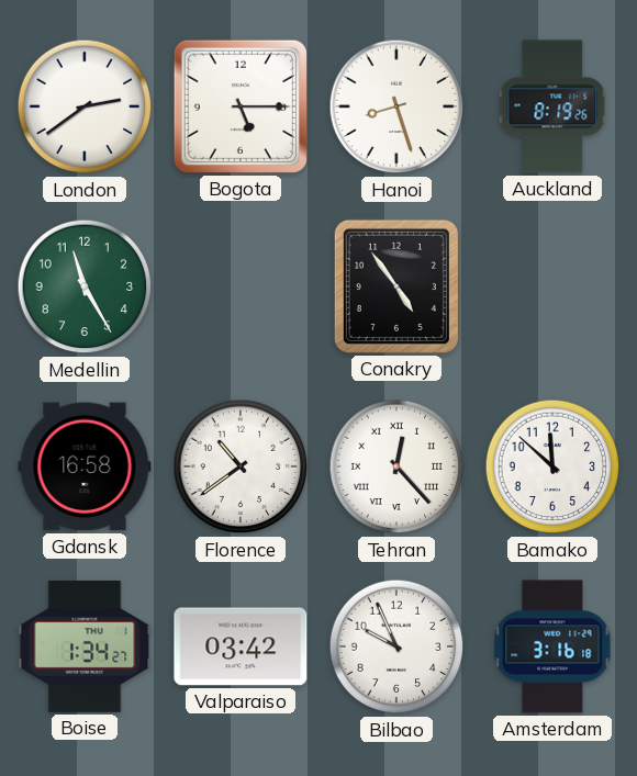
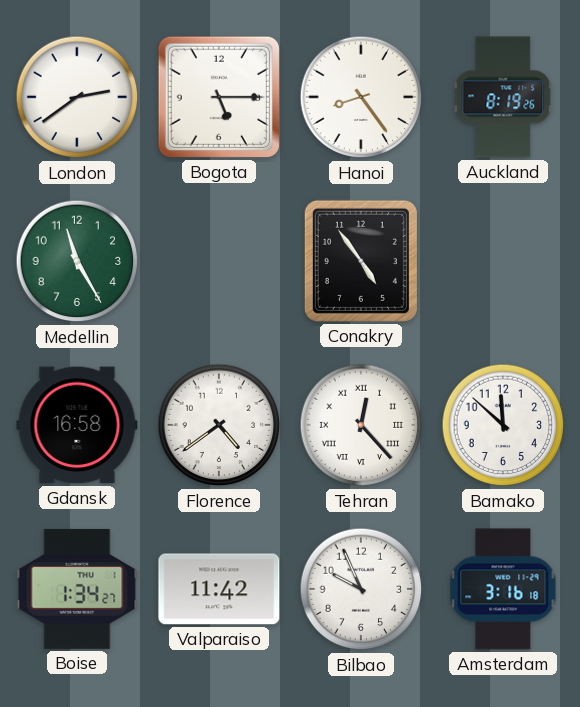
Hanoi: 8:27 -> 8:24 (361, 97)
Florence: 10:39 -> 4:39 (219, 425)
Valparaiso: 03:42 -> 11:42 (219, 589)
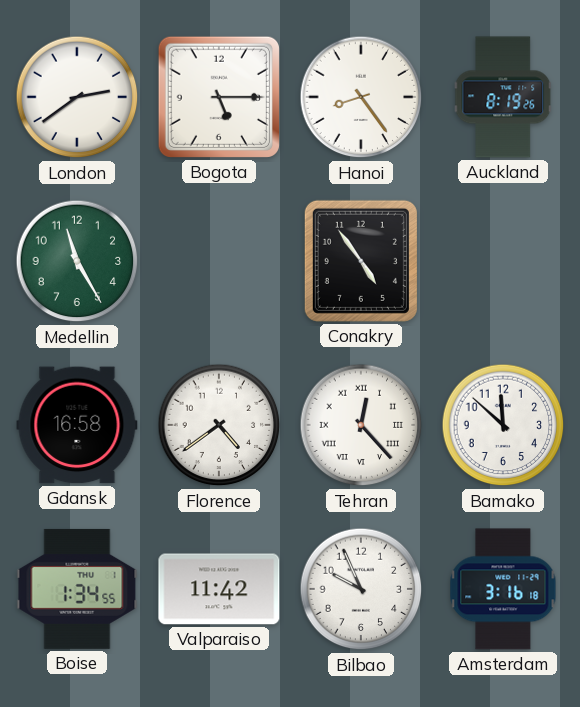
Boise: 1:34:27 -> 1:34:55 (77, 589)
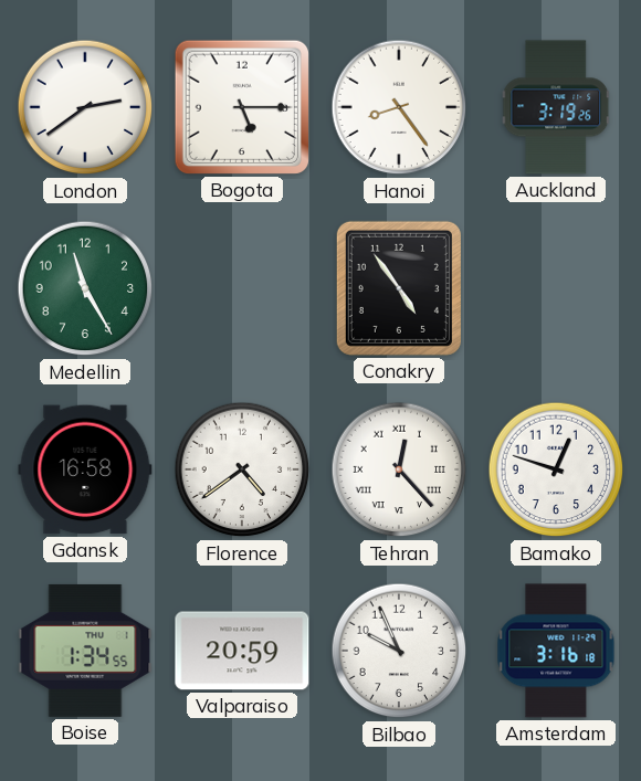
Auckland: 8:19 -> 3:19 (556, 107)
Bamako: 11:52 -> 12:48 (556, 469)
Valparaiso: 11:42 -> 20:59 (242, 651)
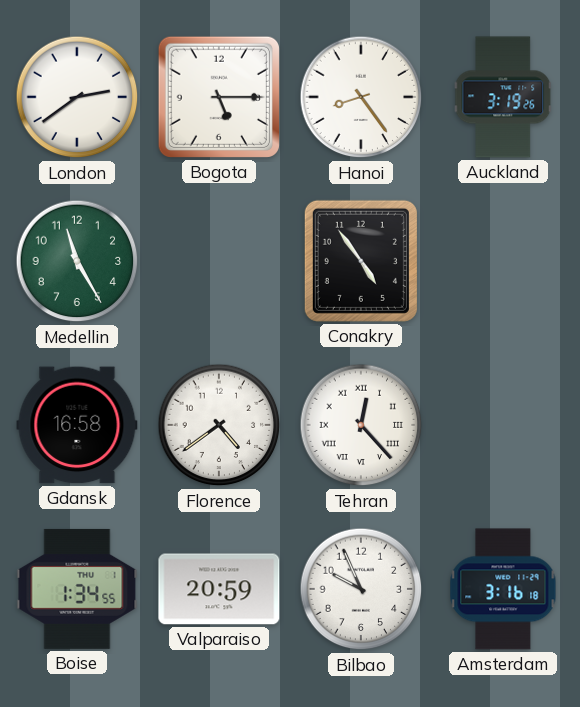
Bamako: 12:48 -> none (556, 469)
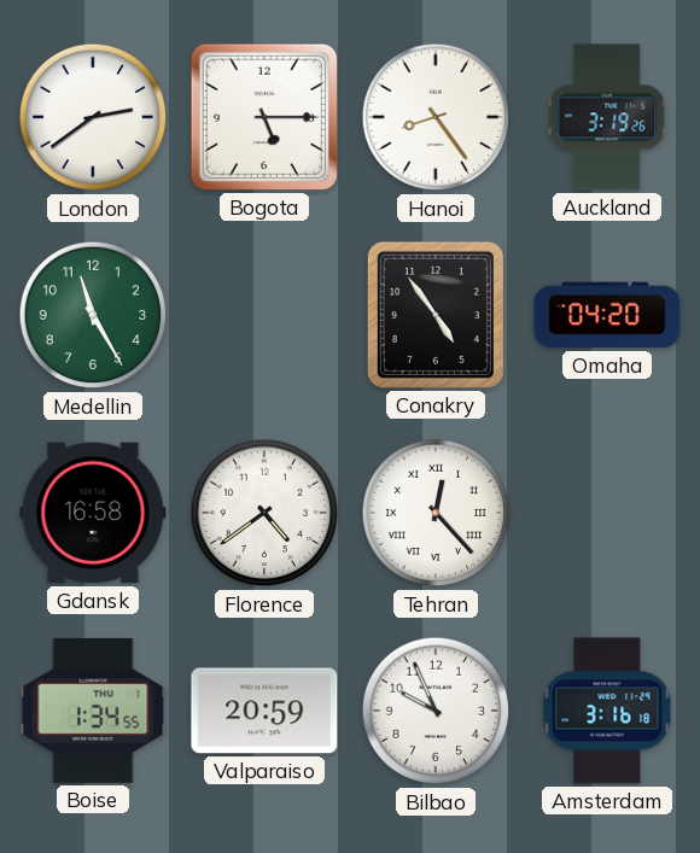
Omaha: none -> 04:20 (607, 315)
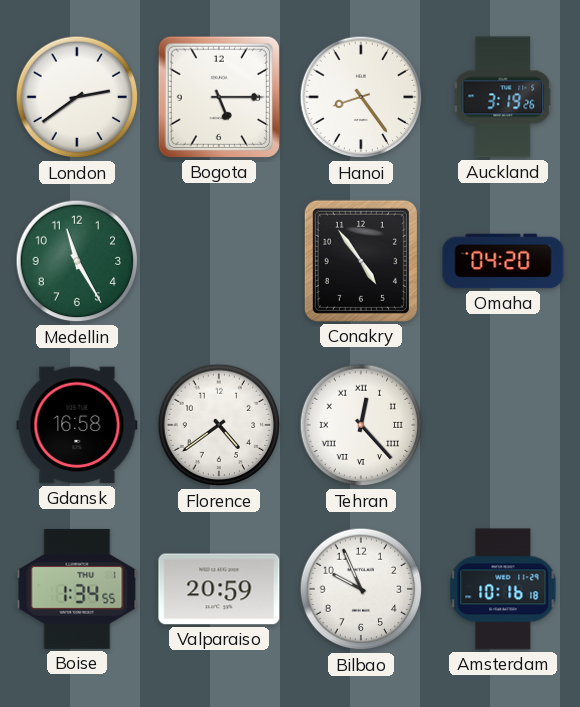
Amsterdam: 3:16 -> 10:16 (503, 589)
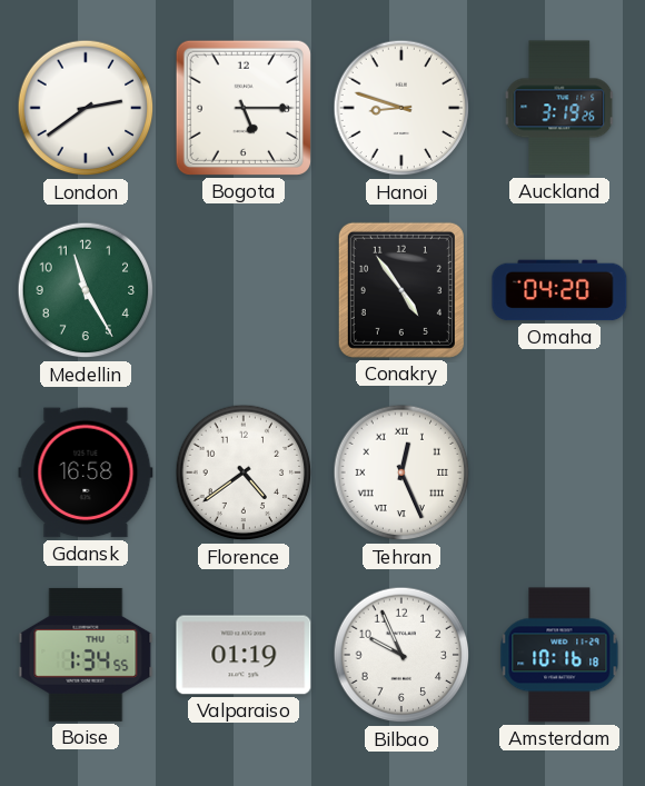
Hanoi: 8:24 -> 8:48 (401, 108)
Tehran: 12:23 -> 12:26 (401, 472)
Valparaiso: 20:59 -> 01:19 (244, 655)
